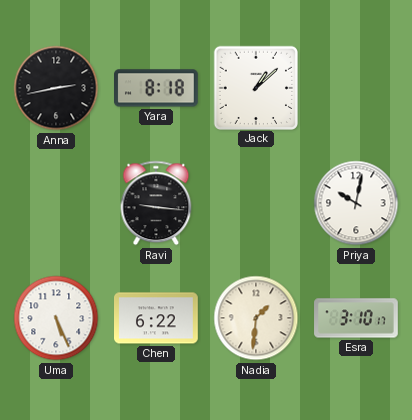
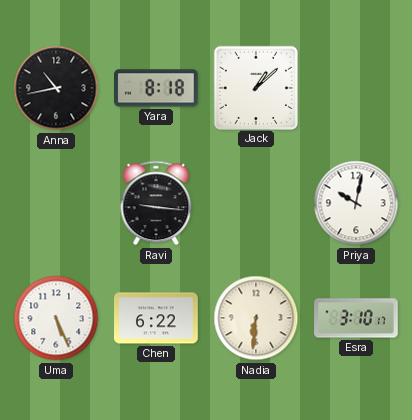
Anna: 2:43 -> 10:43 (56, 88)
Nadia: 1:31 -> 6:31 (256, 318)
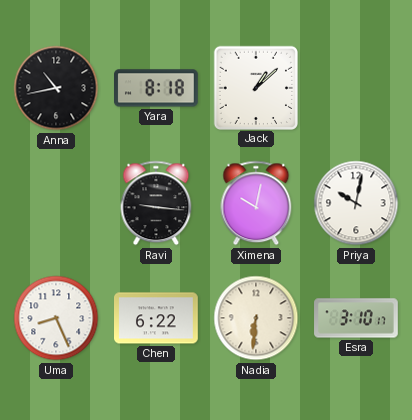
Ximena: none -> 10:02 (256, 203)
Uma: 5:26 -> 8:26 (56, 318)
